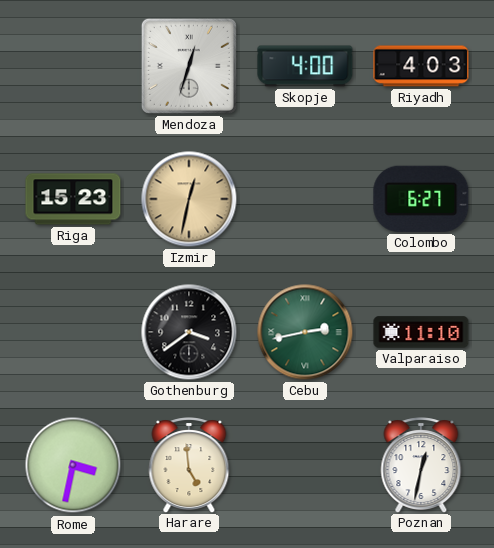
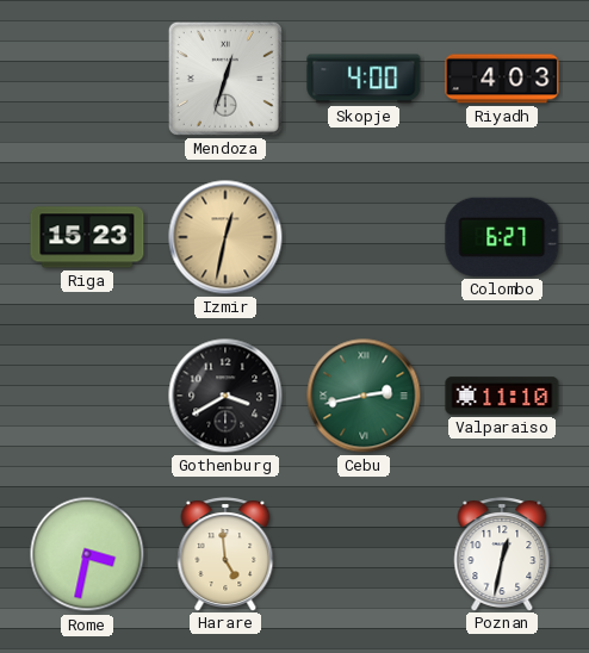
Gothenburg: 3:39 -> 3:40 (225, 396)
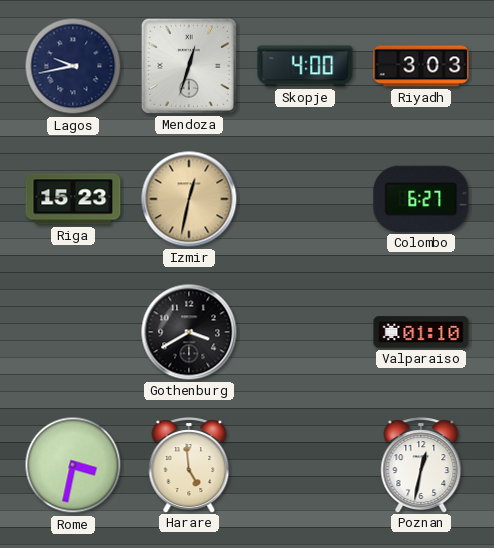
Lagos: none -> 9:43 (73, 66)
Riyadh: 4:03 -> 3:03 (421, 66)
Cebu: 2:43 -> none (364, 396)
Valparaiso: 11:10 -> 01:10 (421, 332)
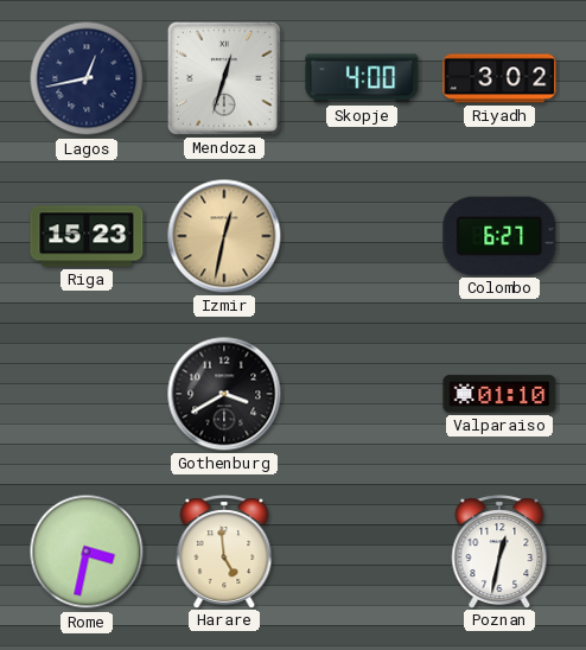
Lagos: 9:43 -> 12:43 (87, 78)
Riyadh: 3:03 -> 3:02 (499, 78)
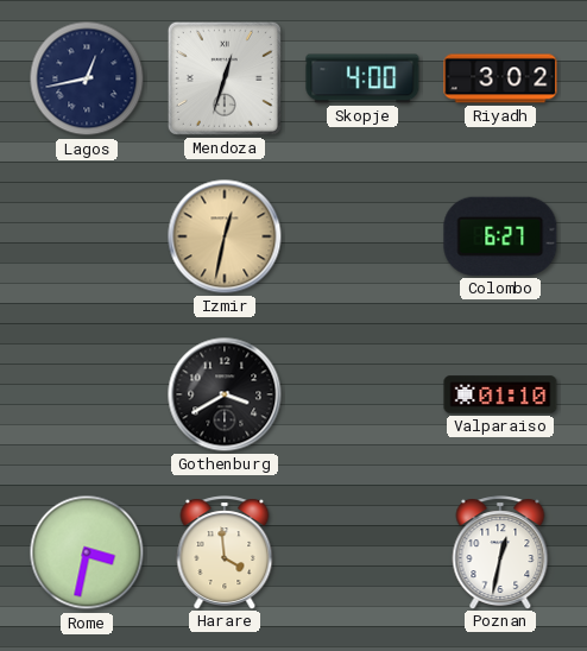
Riga: 15:23 -> none (87, 236)
Harare: 4:59 -> 3:59 (225, 552)
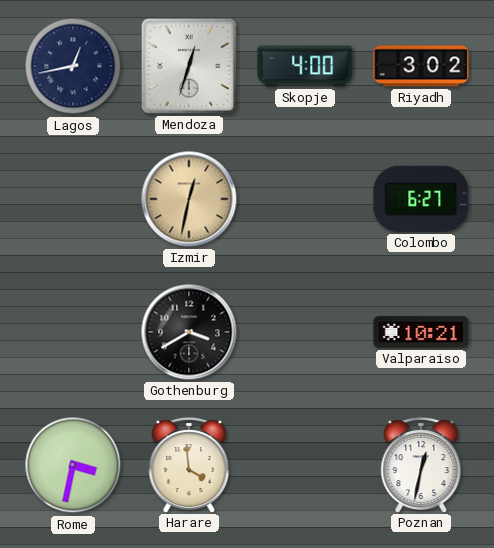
Valparaiso: 01:10 -> 10:21 (421, 332)
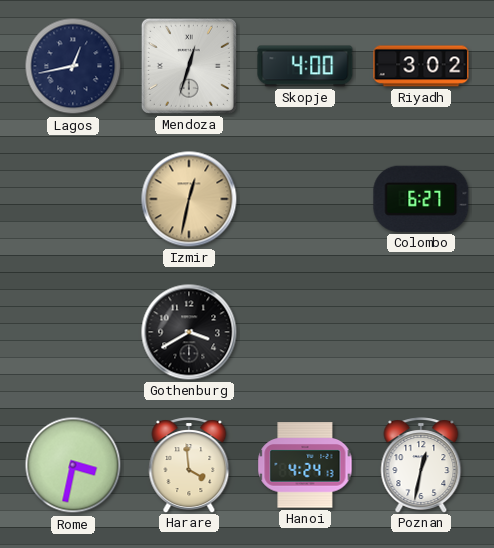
Valparaiso: 10:21 -> none (421, 332)
Hanoi: none -> 4:24 (305, 465)
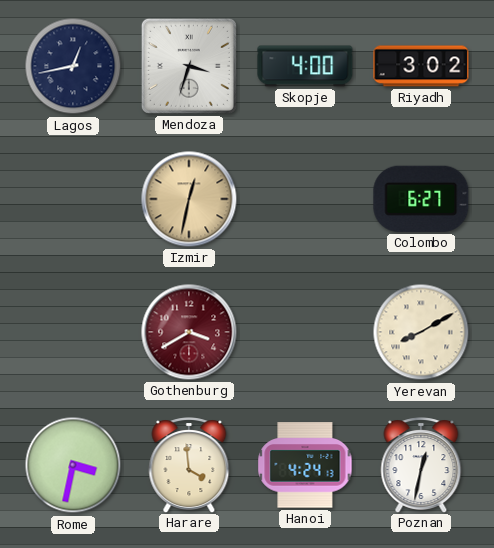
Mendoza: 12:33 -> 3:33 (189, 66)
Gothenburg dial: black -> burgundy (189, 332)
Yerevan: none -> 8:10 (421, 332)
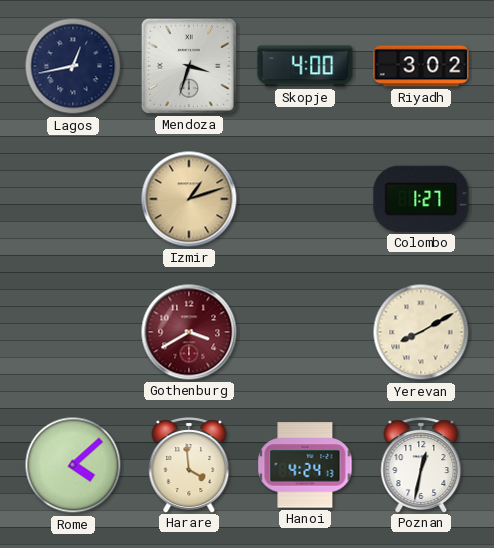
Izmir: 12:32 -> 1:12 (189, 199)
Colombo: 6:27 -> 1:27 (421, 199)
Rome: 3:32 -> 4:08 (73, 465)
